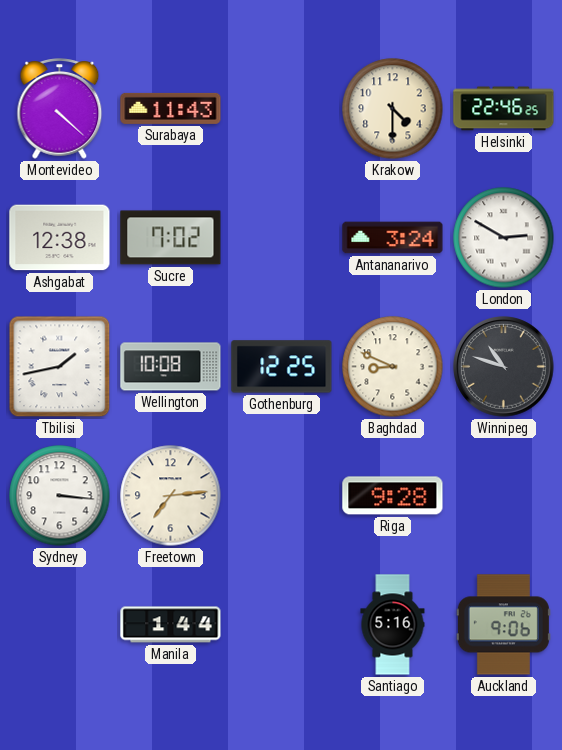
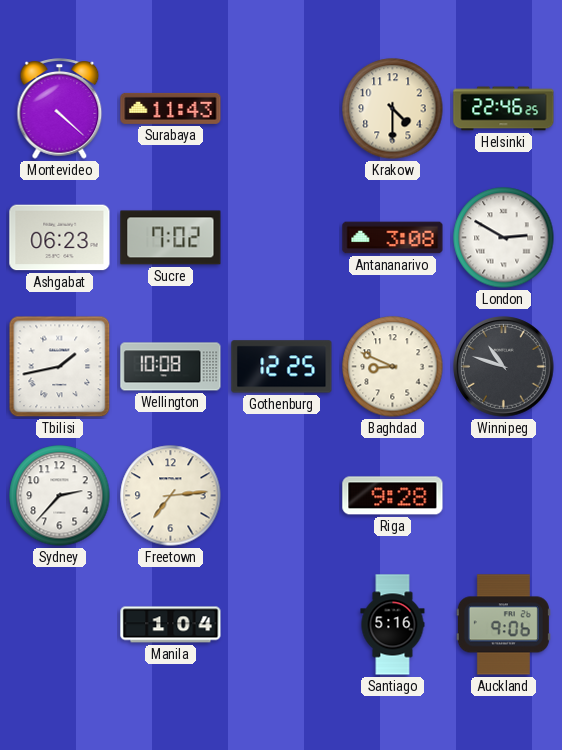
Ashgabat: 12:38 -> 06:23 (60, 238)
Antananarivo: 3:24 -> 3:08 (393, 238)
Sydney: 3:16 -> 2:37 (60, 496)
Manila: 1:44 -> 1:04 (171, 625)
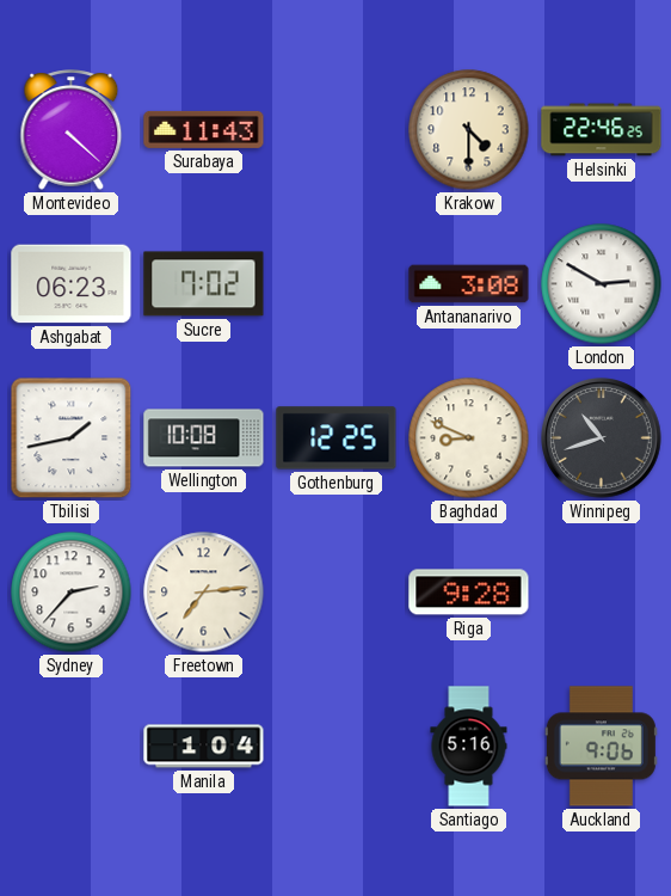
Winnipeg: 10:48 -> 10:42 (602, 438)
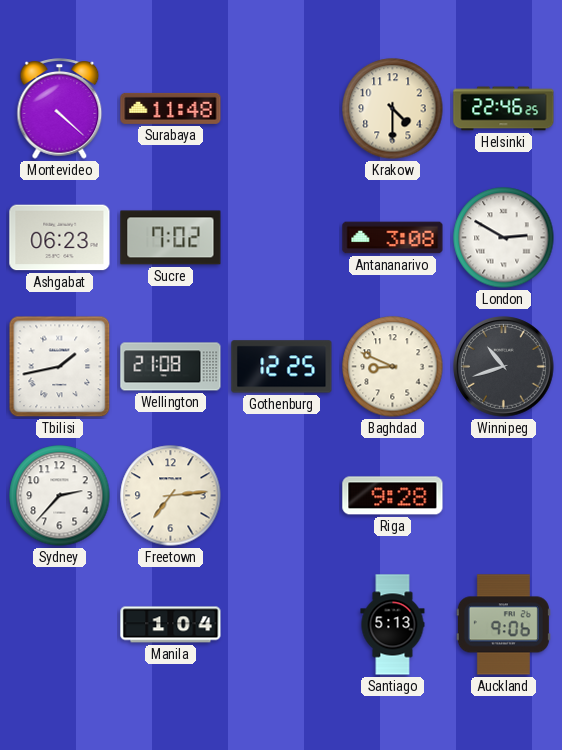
Surabaya: 11:43 -> 11:48 (171, 108)
Wellington: 10:08 -> 21:08 (171, 367)
Santiago: 5:16 -> 5:13 (393, 625)
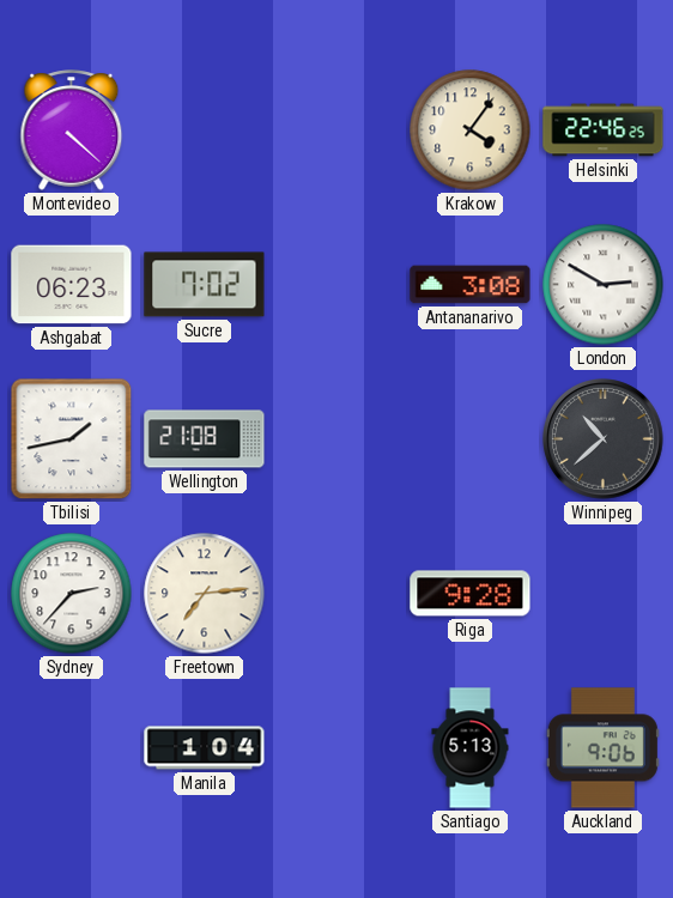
Surabaya: 11:48 -> none (171, 108)
Krakow: 4:30 -> 4:06 (471, 131)
Gothenburg: 12:25 -> none (282, 367)
Baghdad: 8:49 -> none (393, 367)
Winnipeg: 10:42 -> 10:38 (604, 439)
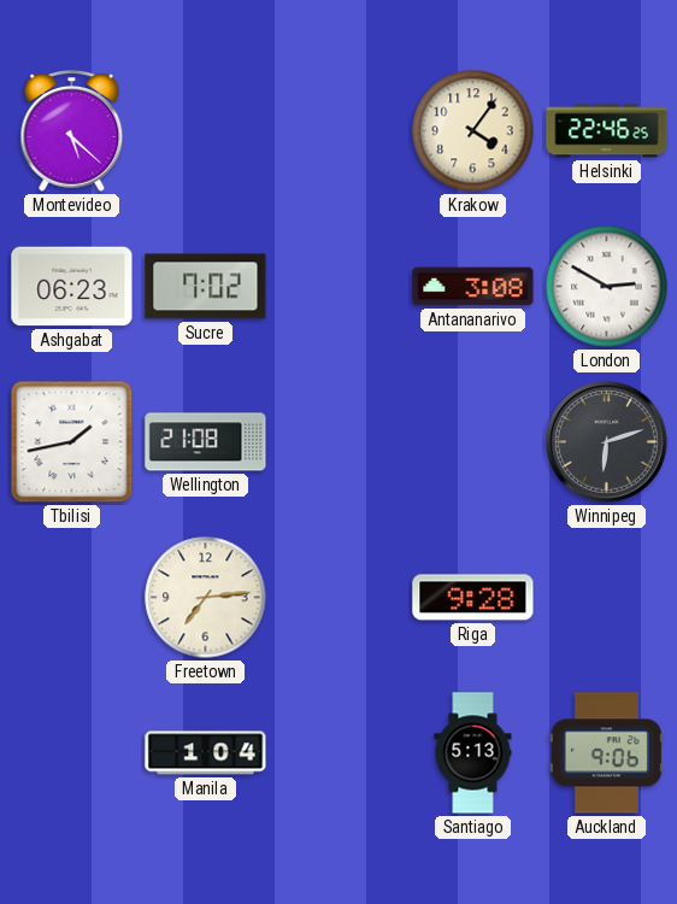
Montevideo: 4:22 -> 5:22 (72, 131)
Winnipeg: 10:38 -> 6:12 (607, 442)
Sydney: 2:37 -> none (72, 594)
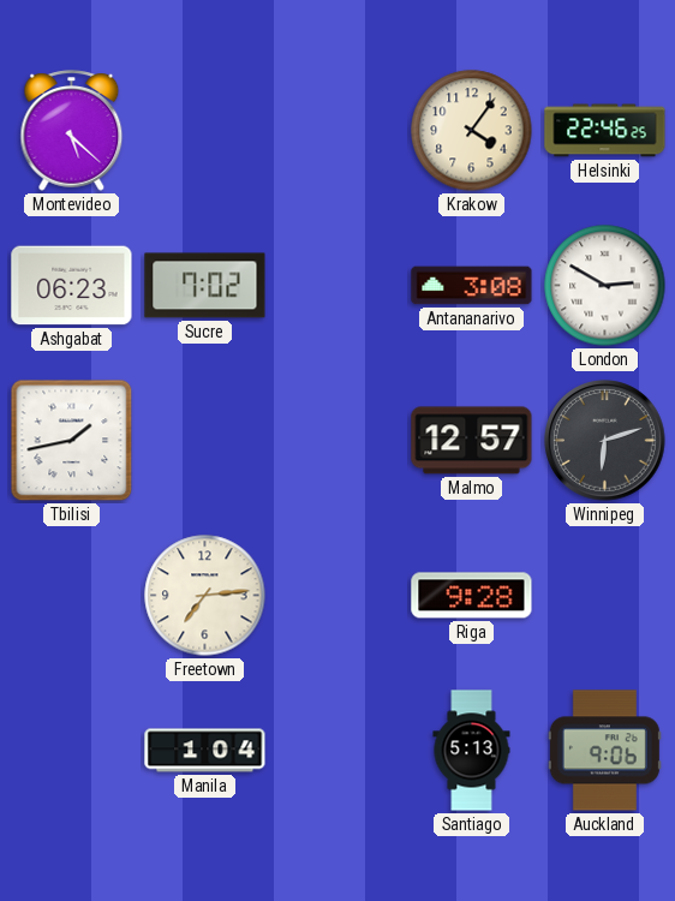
Wellington: 21:08 -> none (206, 442)
Malmo: none -> 12:57 (472, 441)
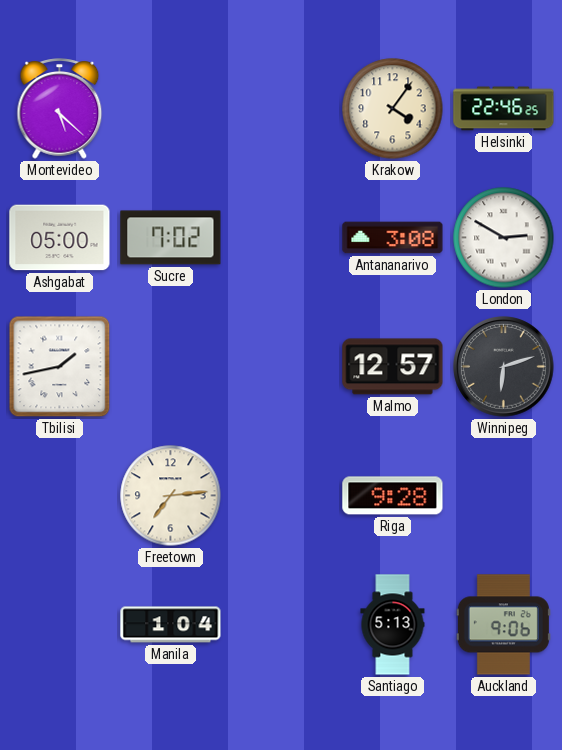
Ashgabat: 06:23 -> 05:00 (60, 238)
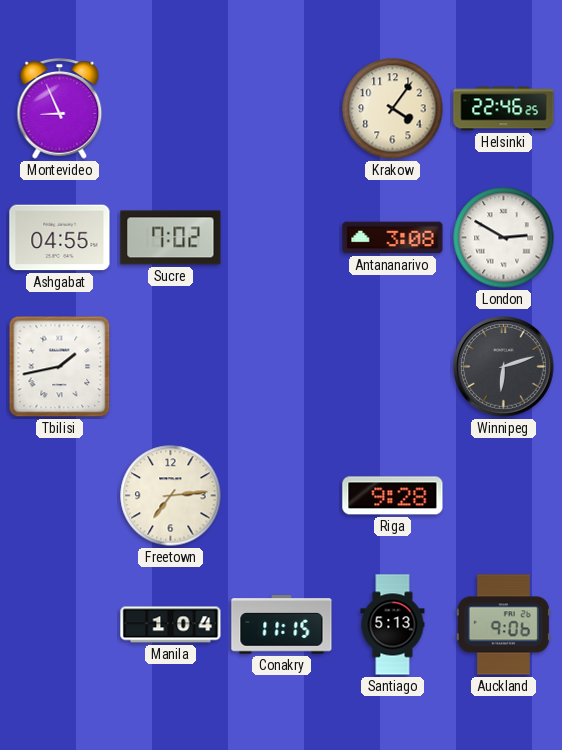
Montevideo: 5:22 -> 8:56 (60, 109)
Ashgabat: 05:00 -> 04:55 (60, 238)
Malmo: 12:57 -> none (393, 367)
Conakry: none -> 11:15 (282, 625)
